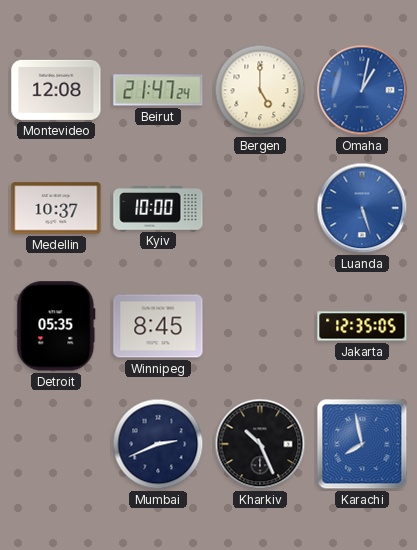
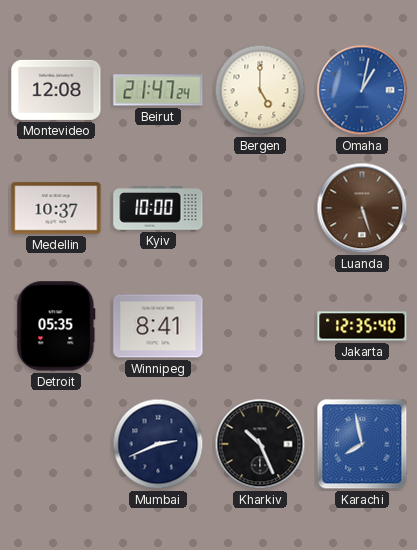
Luanda dial: blue -> brown (362, 208)
Winnipeg: 8:45 -> 8:41 (158, 326)
Jakarta: 12:35:05 -> 12:35:40 (362, 326)
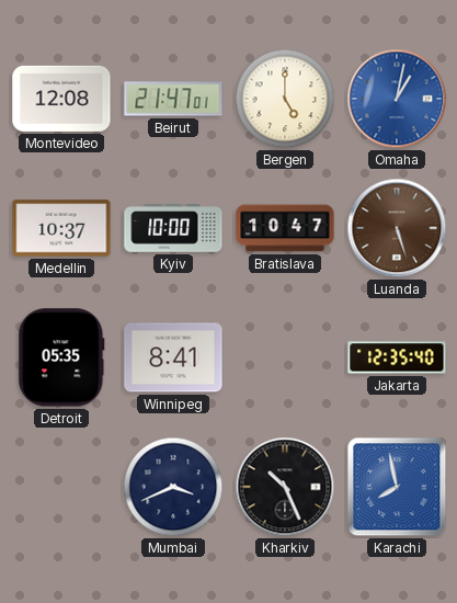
Beirut: 21:47:24 -> 21:47:01 (173, 99)
Bratislava: none -> 10:47 (285, 228)
Mumbai: 2:41 -> 3:41 (173, 487)
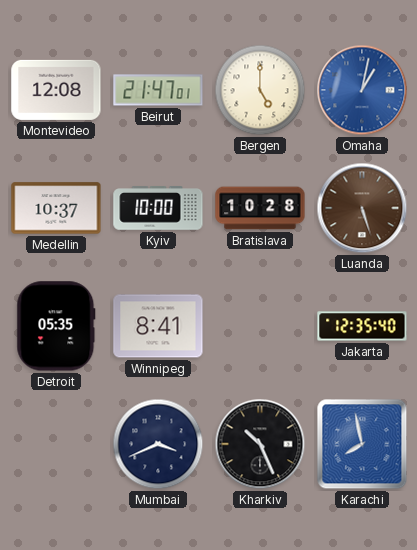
Bratislava: 10:47 -> 10:28 (260, 208)
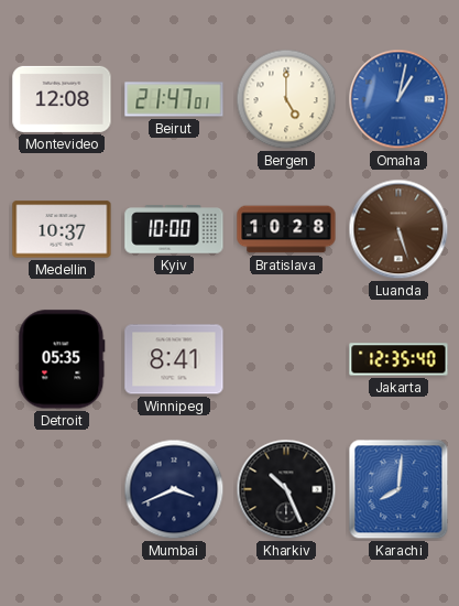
Karachi: 7:58 -> 8:01 (398, 489)
